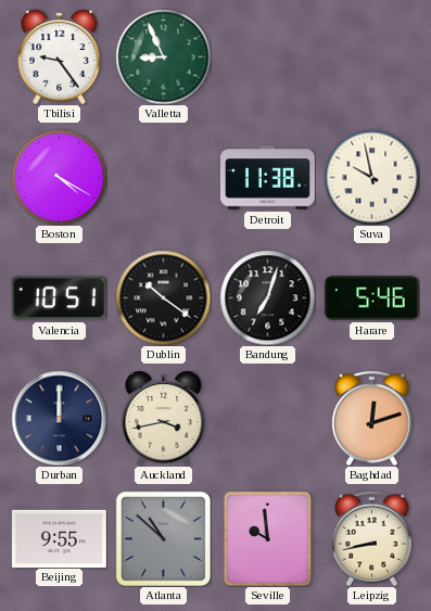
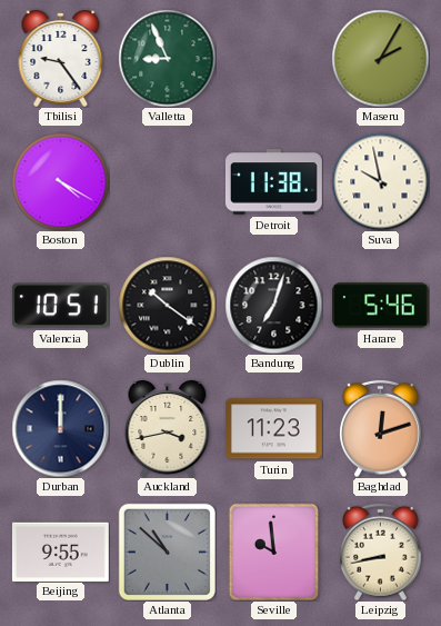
Maseru: none -> 2:05 (380, 58)
Turin: none -> 11:23 (273, 429)
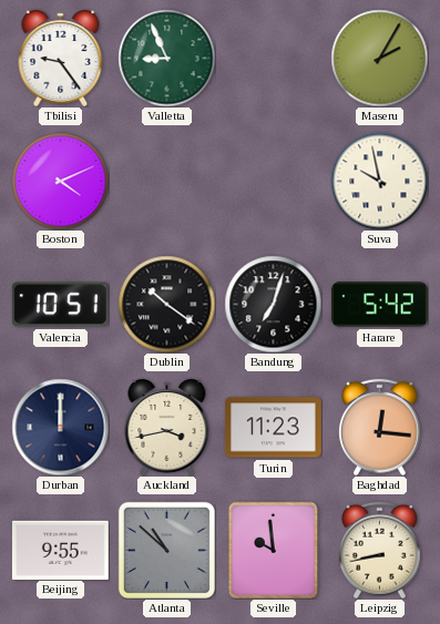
Boston: 4:20 -> 4:11 (60, 181)
Detroit: 11:38 -> none (273, 182)
Harare: 5:46 -> 5:42 (380, 305)
Baghdad: 12:12 -> 12:16 (380, 427)
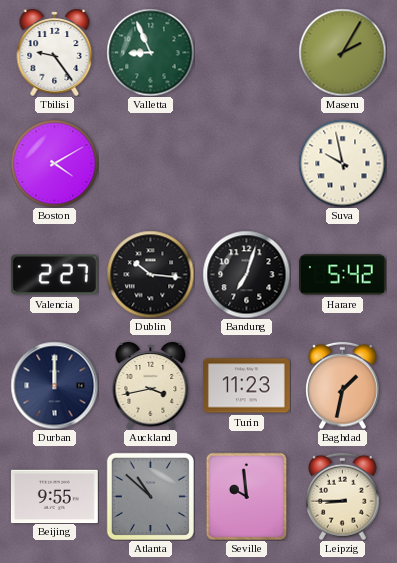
Boston: 4:11 -> 4:10 (54, 163)
Valencia: 10:51 -> 2:27 (54, 275)
Dublin: 10:21 -> 10:16 (150, 274)
Baghdad: 12:16 -> 1:32 (343, 385)
Leipzig: 8:43 -> 8:45 (343, 496)
